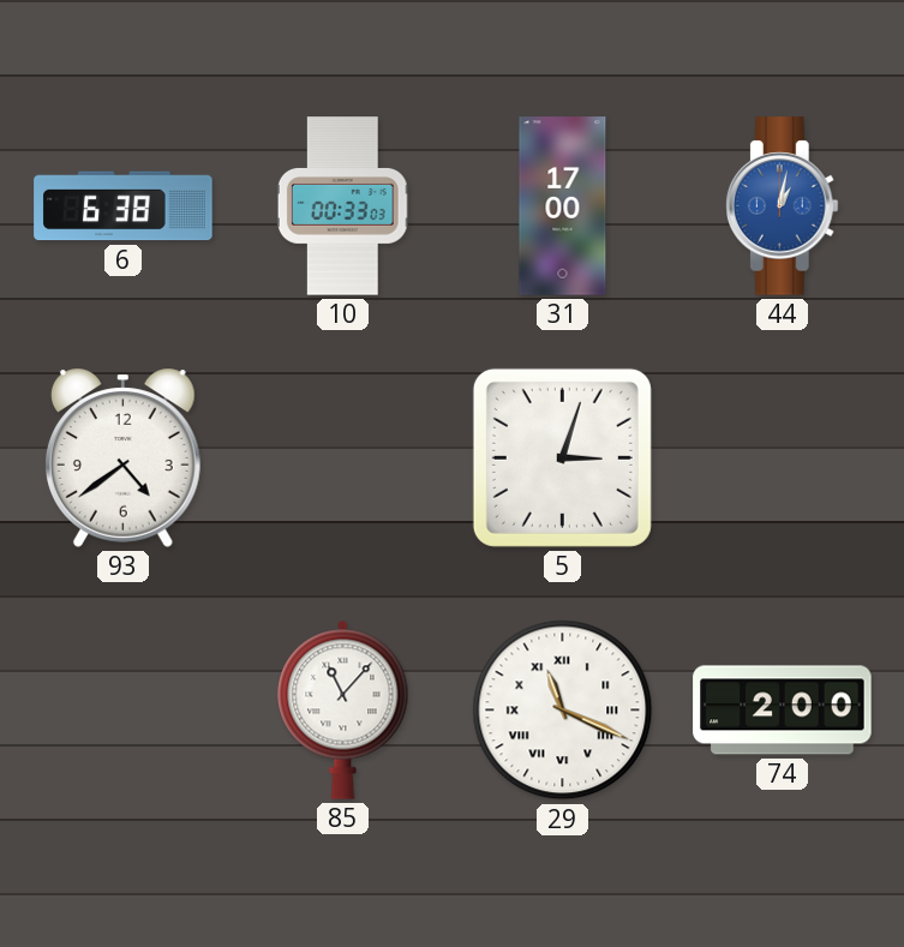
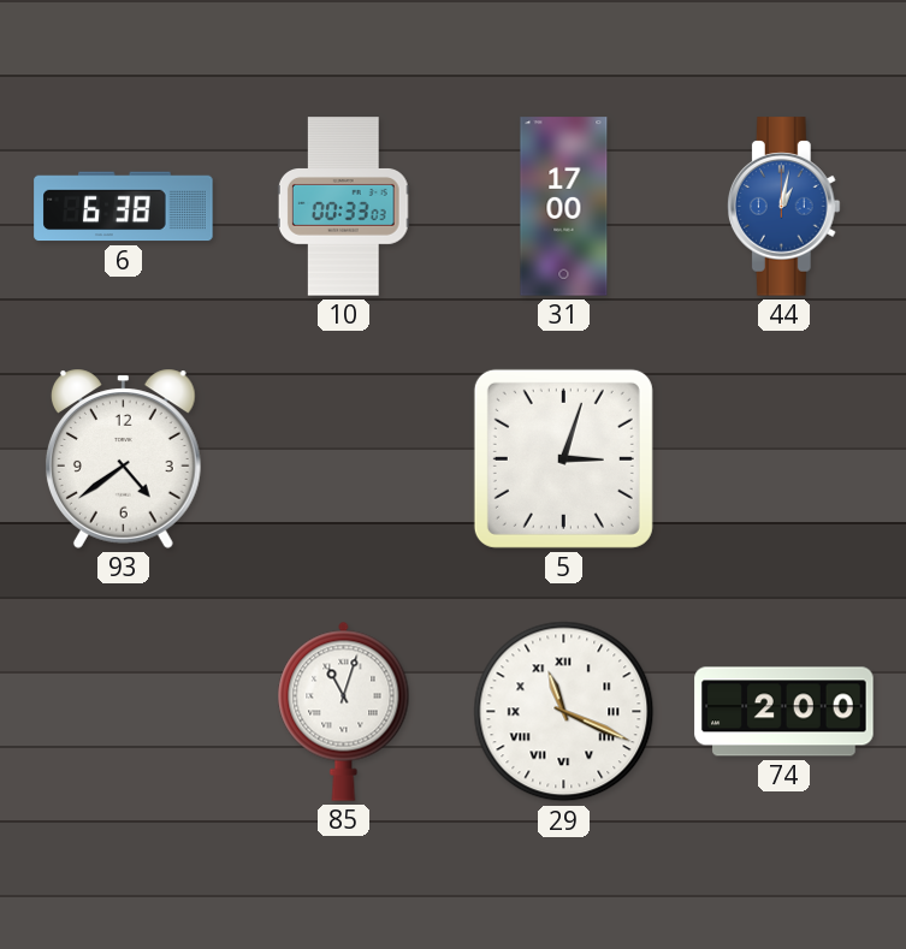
85: 11:07 -> 11:03 (344, 711)
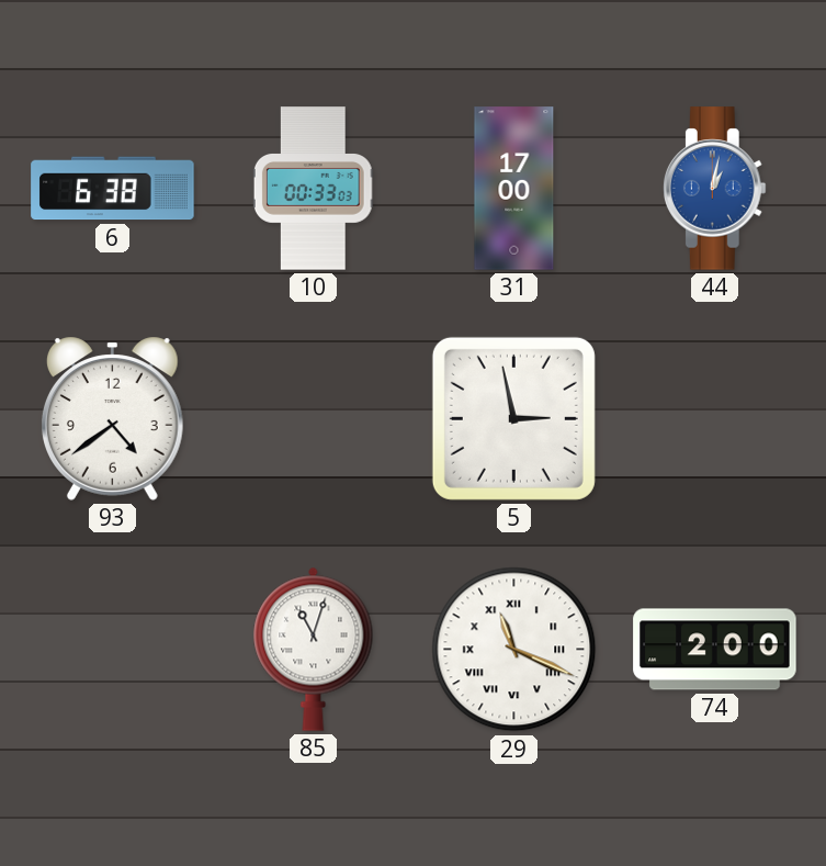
5: 3:03 -> 2:58 (513, 418)
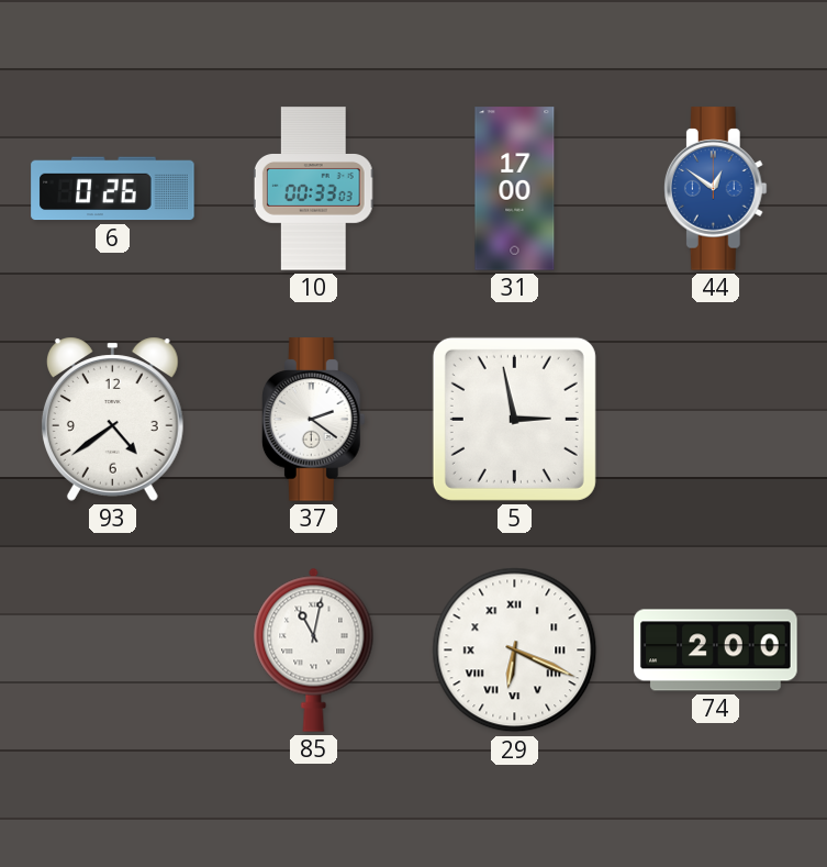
6: 6:38 -> 0:26 (113, 189)
44: 1:02 -> 12:51 (715, 189)
37: none -> 2:21 (313, 420)
85: 11:03 -> 11:02 (314, 649)
29: 11:19 -> 6:19 (515, 651)
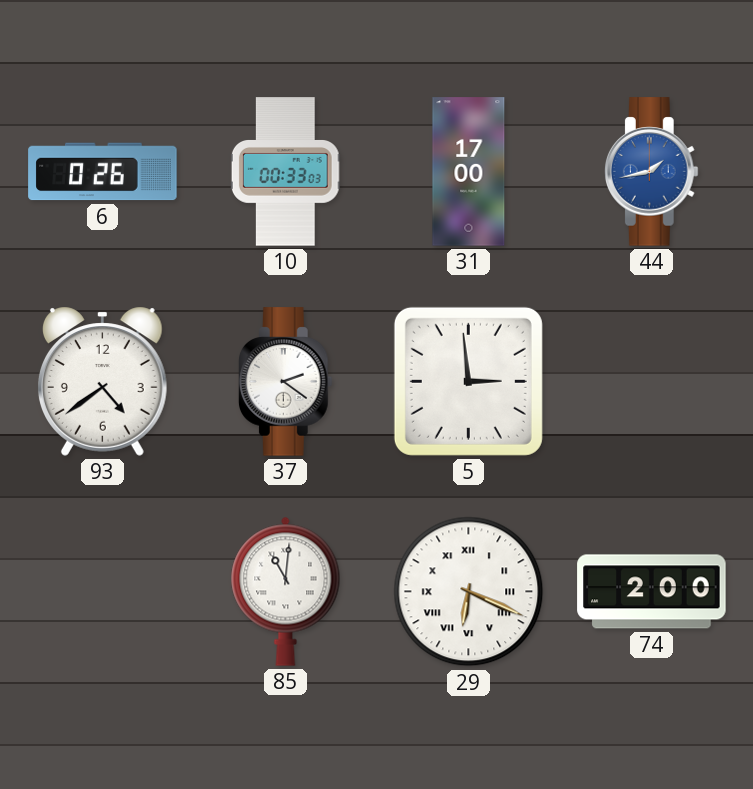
44: 12:51 -> 1:43 (651, 172)
5: 2:58 -> 2:59 (468, 381)
85: 11:02 -> 11:01 (286, 591)
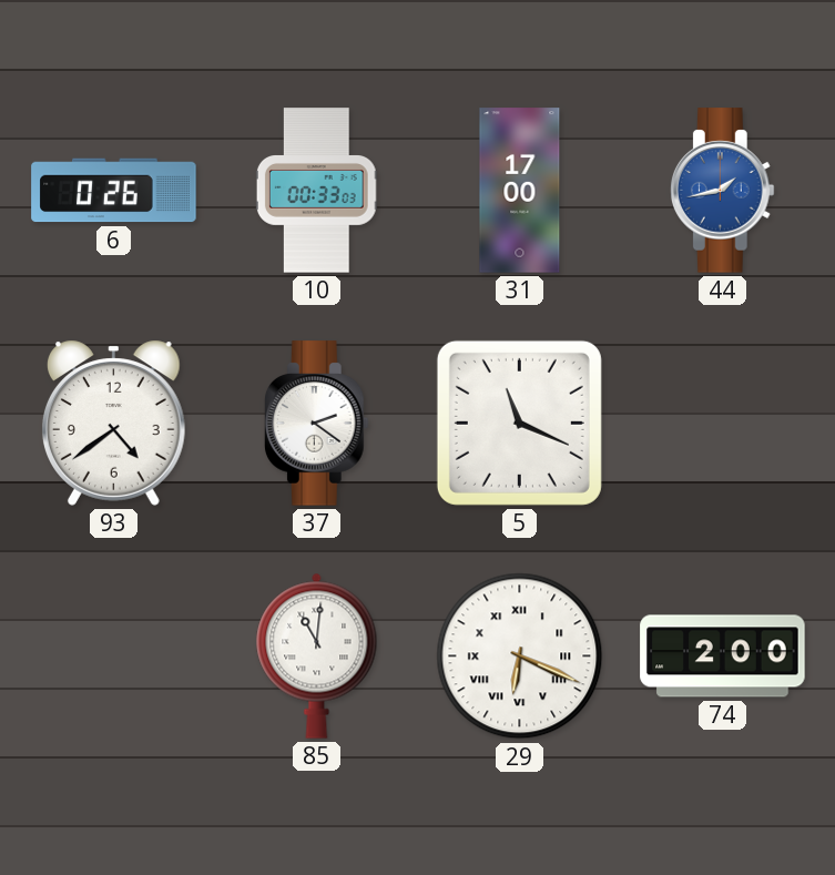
5: 2:59 -> 11:19 (519, 423)
